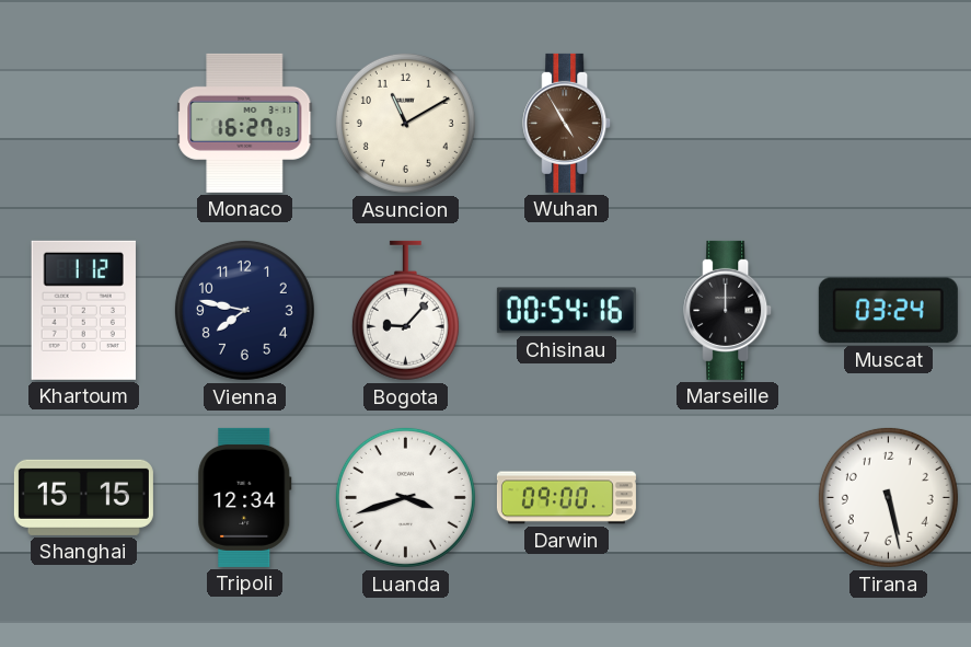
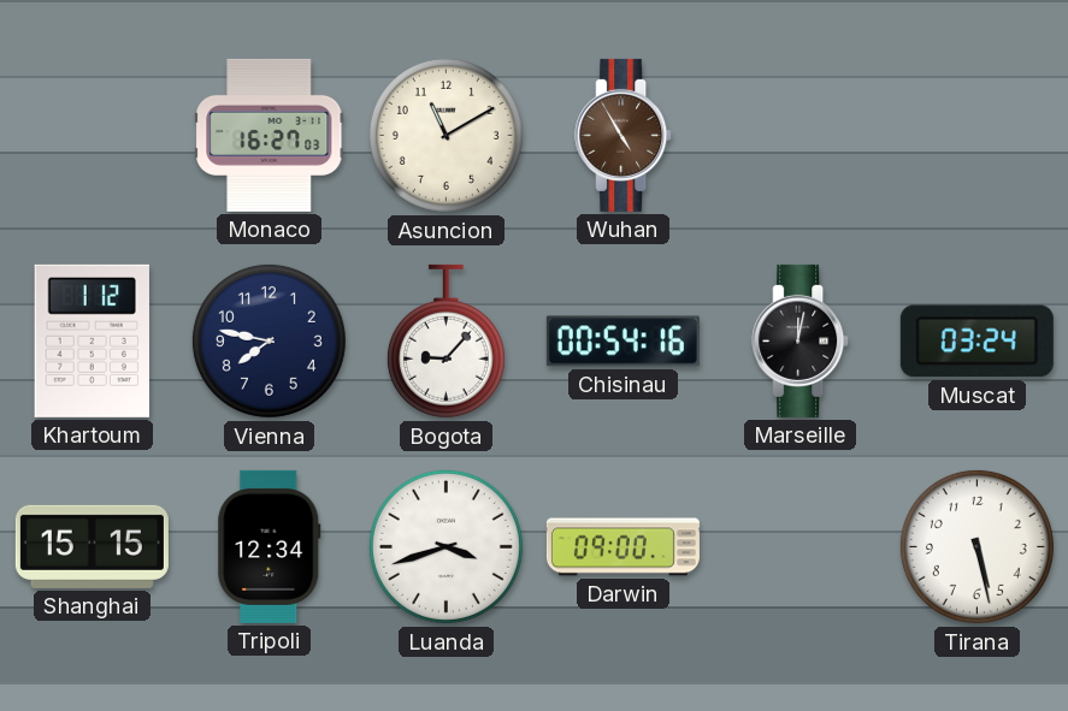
Marseille: 12:00 -> 12:02 (801, 340)
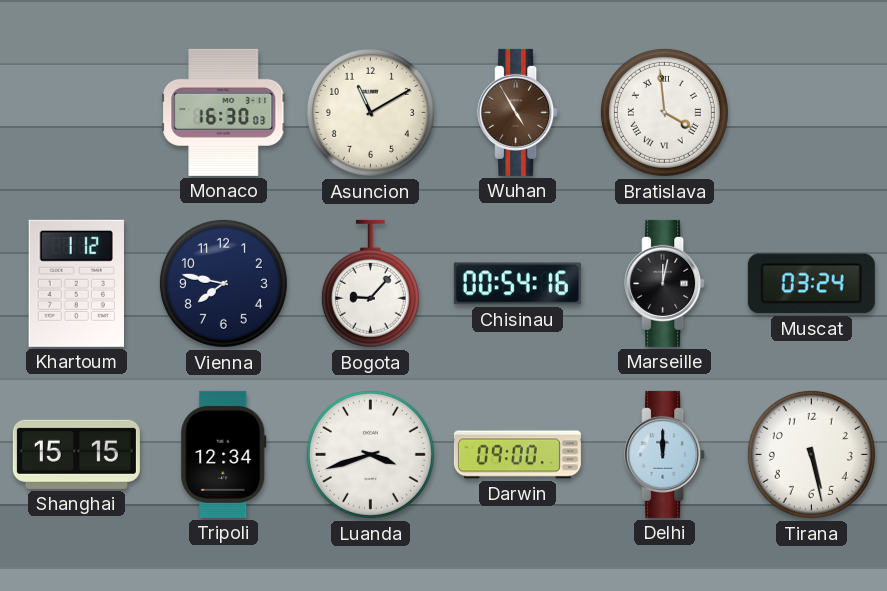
Monaco: 16:27 -> 16:30 (224, 112)
Bratislava: none -> 3:59 (664, 112)
Delhi: none -> 12:00 (665, 454)
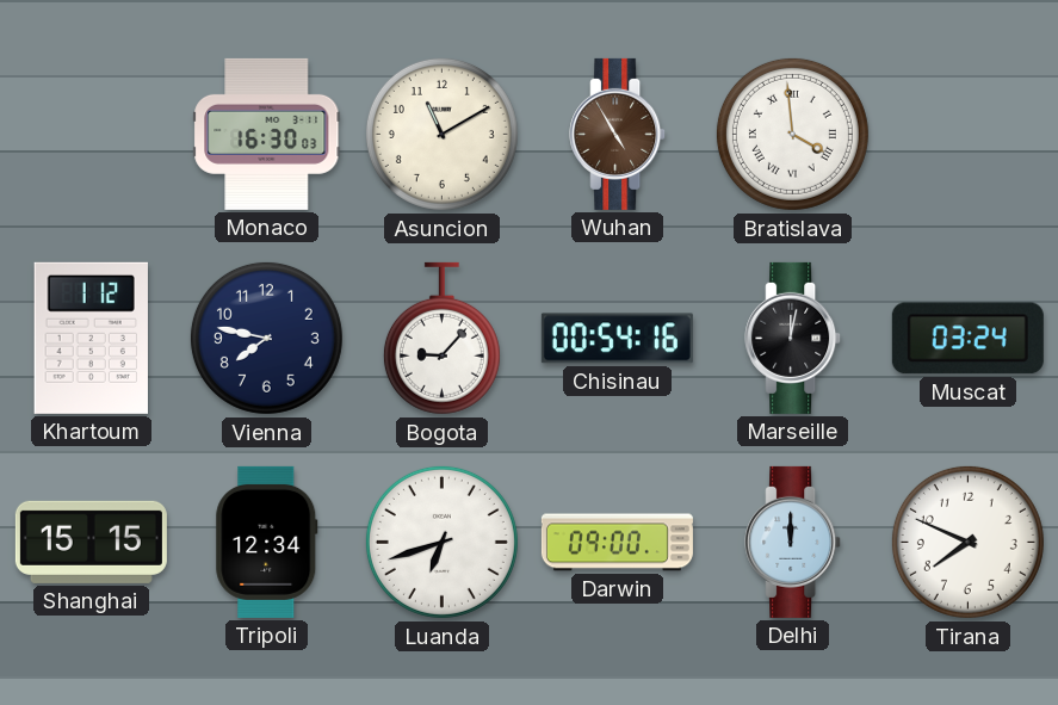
Luanda: 3:42 -> 6:42 (441, 542)
Tirana: 5:28 -> 7:49 (967, 542)
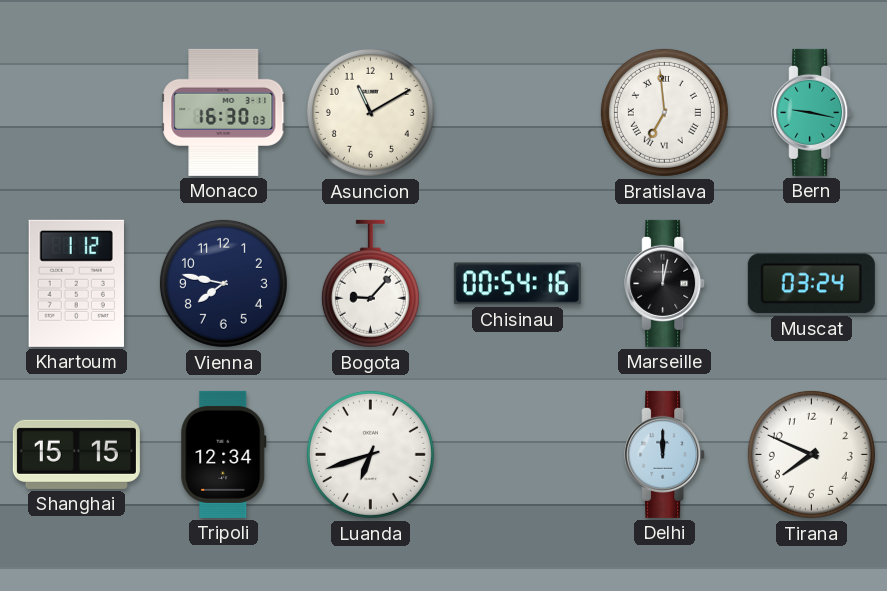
Wuhan: 4:55 -> none (618, 134)
Bratislava: 3:59 -> 6:59 (664, 112)
Bern: none -> 9:17 (812, 112)
Darwin: 09:00 -> none (617, 543)
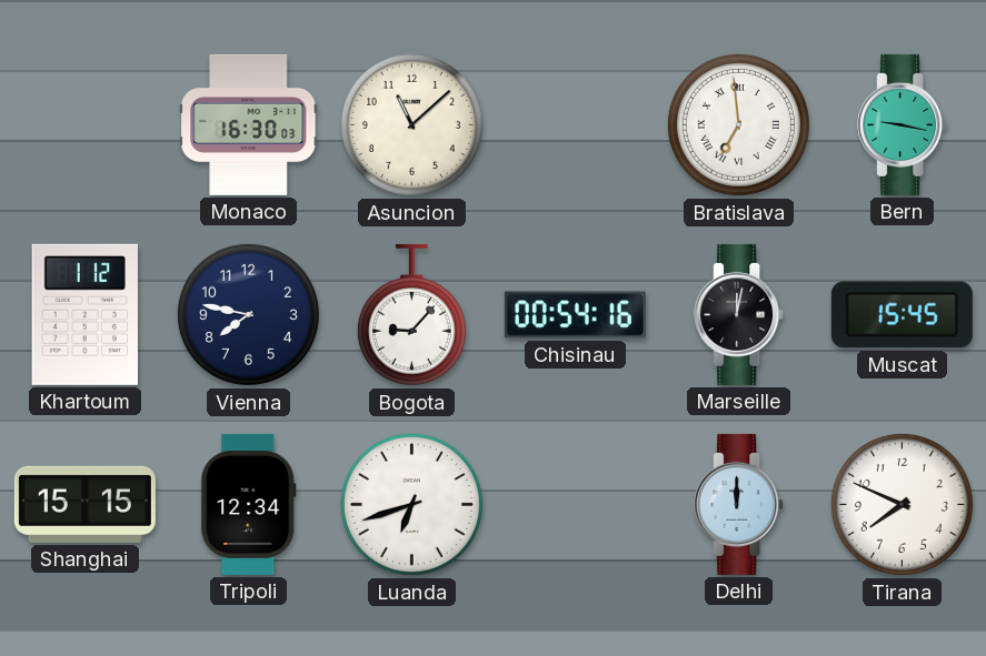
Asuncion: 11:10 -> 11:08 (411, 124)
Muscat: 03:24 -> 15:45 (902, 315)
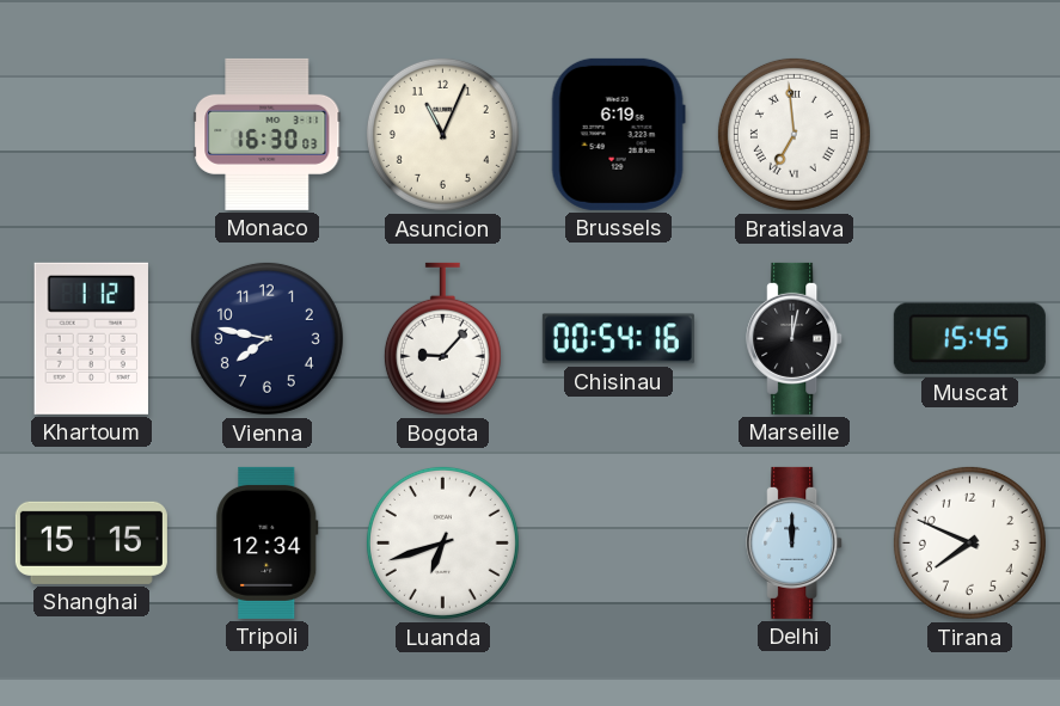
Asuncion: 11:08 -> 11:04 (442, 134)
Brussels: none -> 6:19 (618, 134)
Bern: 9:17 -> none (903, 124)
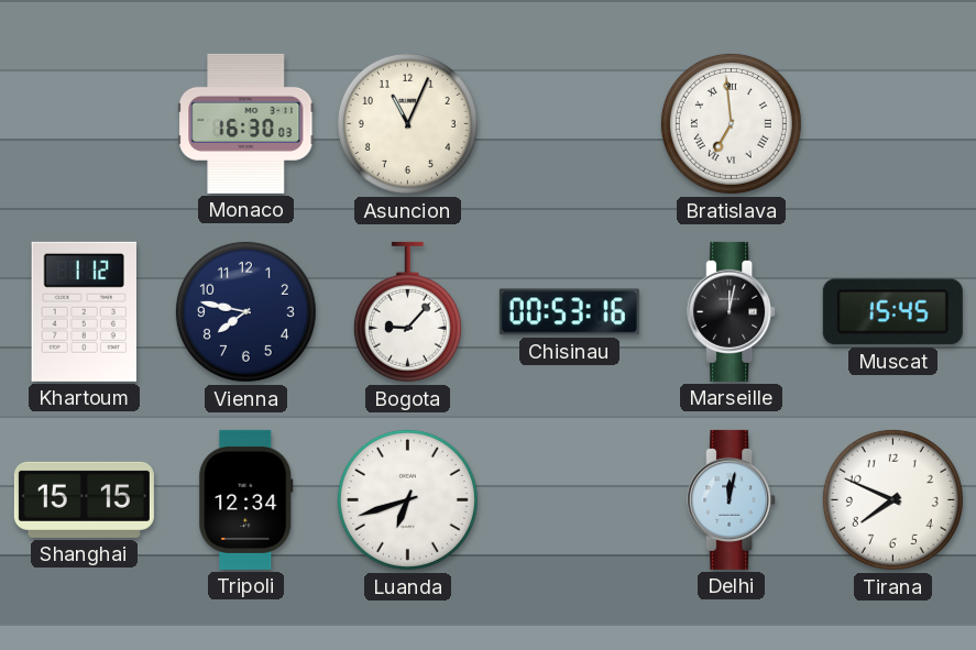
Brussels: 6:19 -> none (618, 134)
Chisinau: 00:54 -> 00:53 (569, 312)
Delhi: 12:00 -> 12:02 (732, 499)
